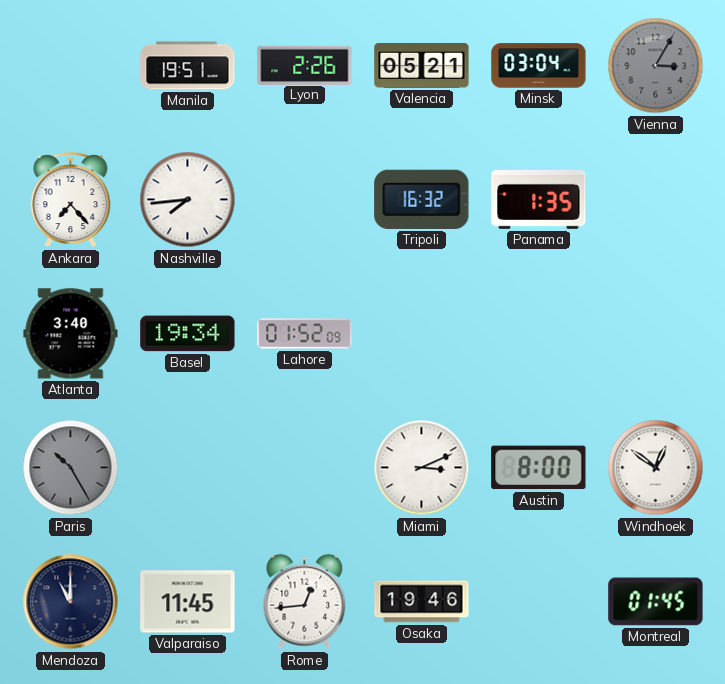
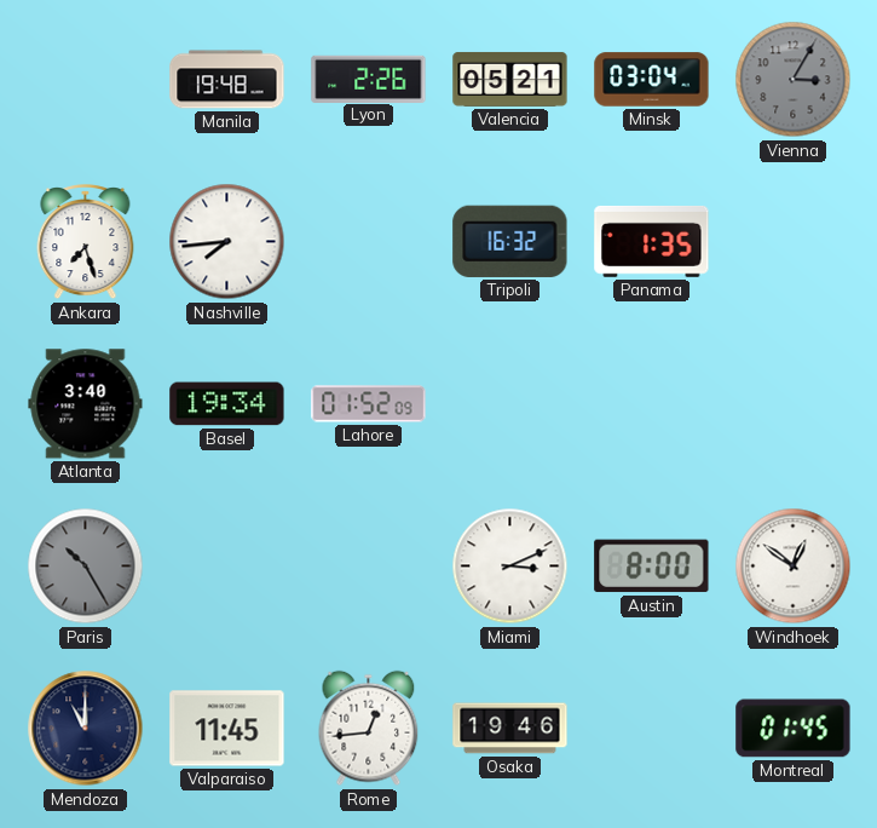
Manila: 19:51 -> 19:48 (227, 80)
Ankara: 7:23 -> 7:27 (86, 242)
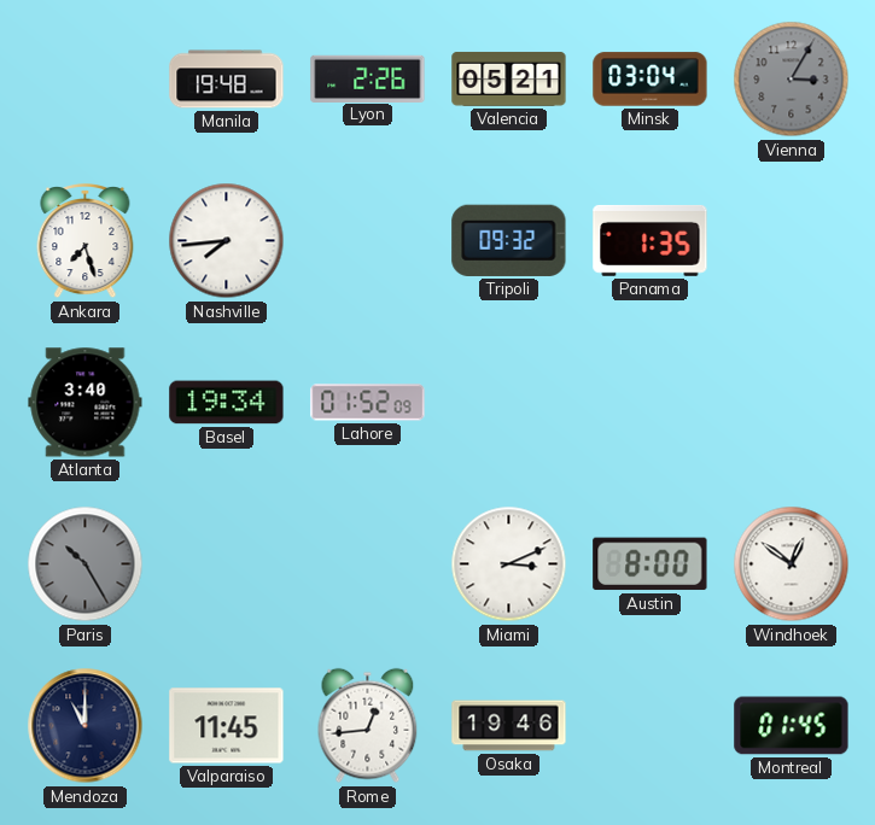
Tripoli: 16:32 -> 09:32 (509, 240)
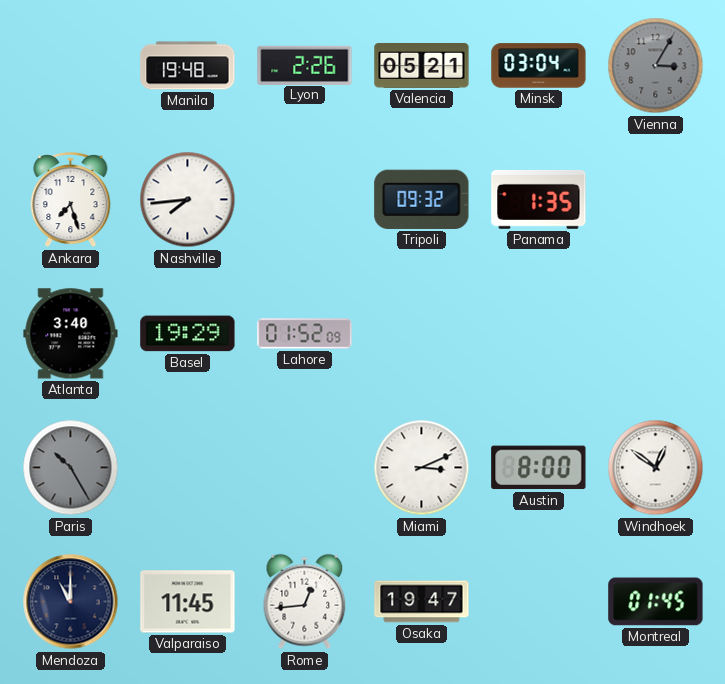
Basel: 19:34 -> 19:29 (188, 334)
Osaka: 19:46 -> 19:47 (422, 602)
